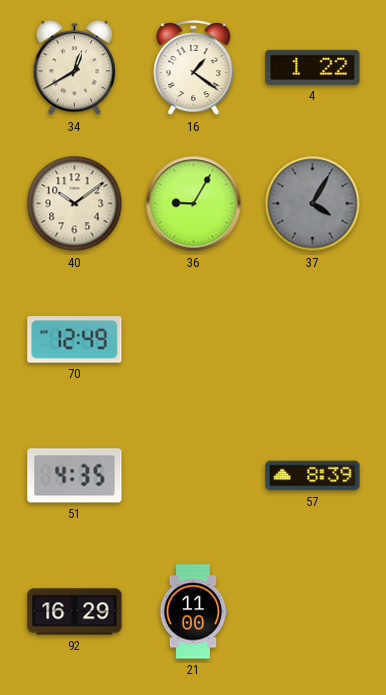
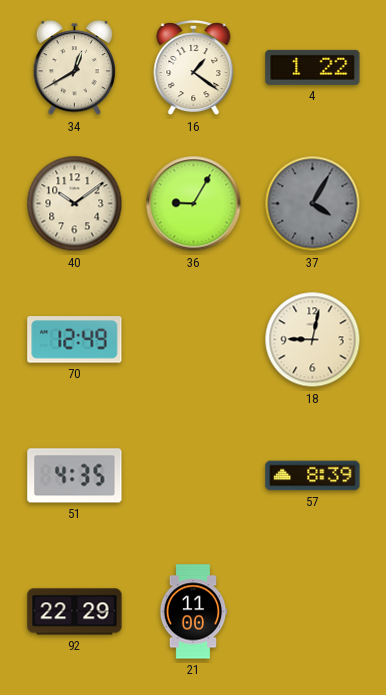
18: none -> 9:02 (313, 340)
92: 16:29 -> 22:29 (75, 612)
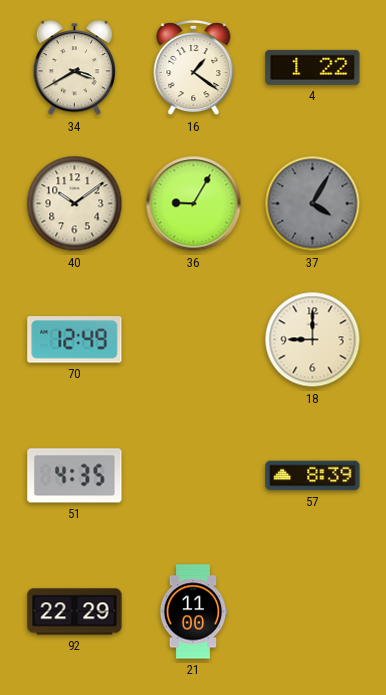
34: 12:40 -> 3:40 (75, 68)
18: 9:02 -> 9:00 (313, 340)
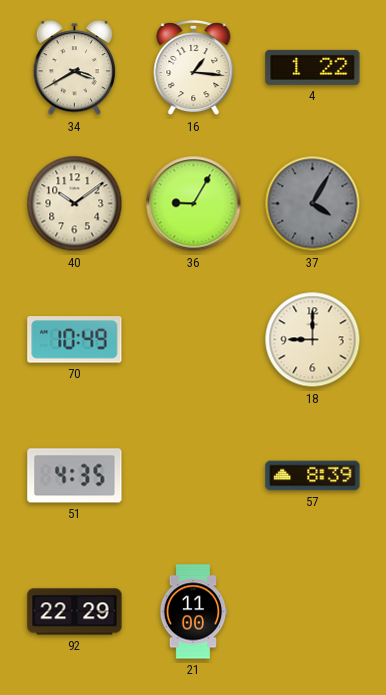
16: 1:21 -> 1:16 (194, 69)
70: 12:49 -> 10:49 (75, 340)
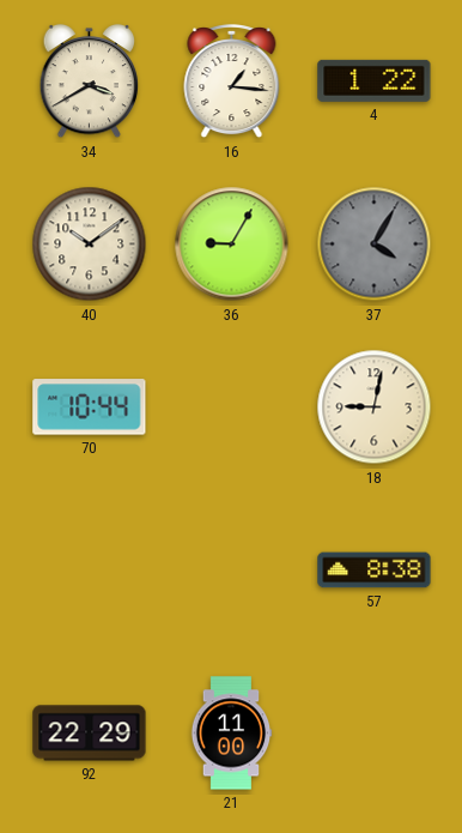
70: 10:49 -> 10:44 (90, 408)
18: 9:00 -> 9:02 (375, 408)
51: 4:35 -> none (75, 476)
57: 8:39 -> 8:38 (375, 571)
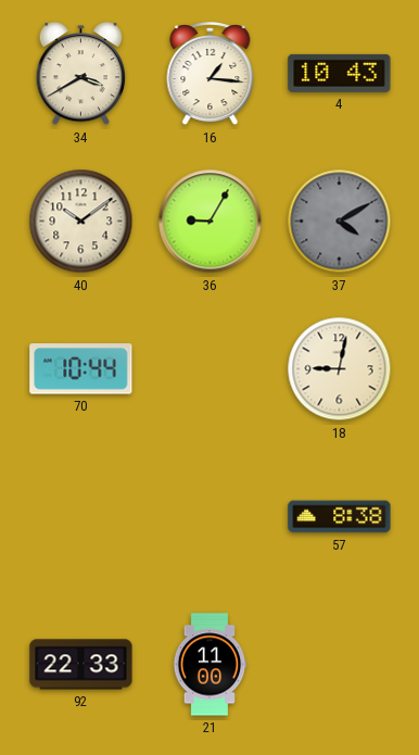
4: 1:22 -> 10:43 (340, 73)
37: 4:05 -> 4:10 (340, 222)
92: 22:29 -> 22:33 (81, 665)
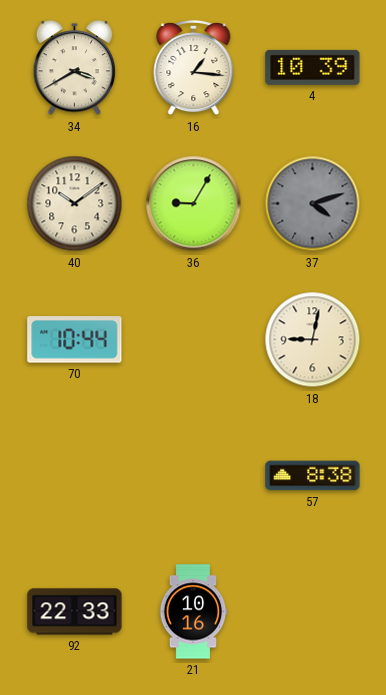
4: 10:43 -> 10:39 (313, 67)
37: 4:10 -> 4:12 (313, 204)
21: 11:00 -> 10:16 (193, 612)
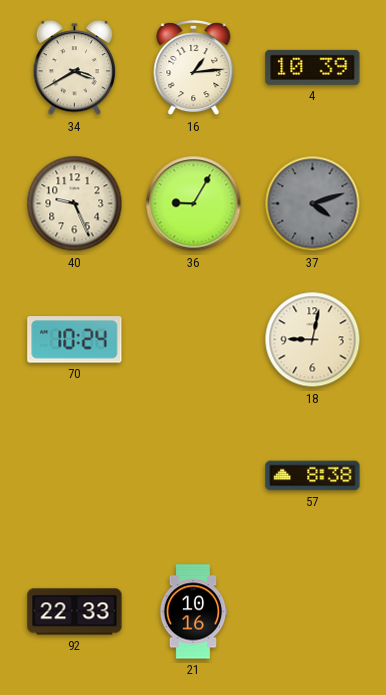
16: 1:16 -> 1:14 (194, 69)
40: 10:09 -> 9:26 (75, 204)
70: 10:44 -> 10:24 (75, 340)
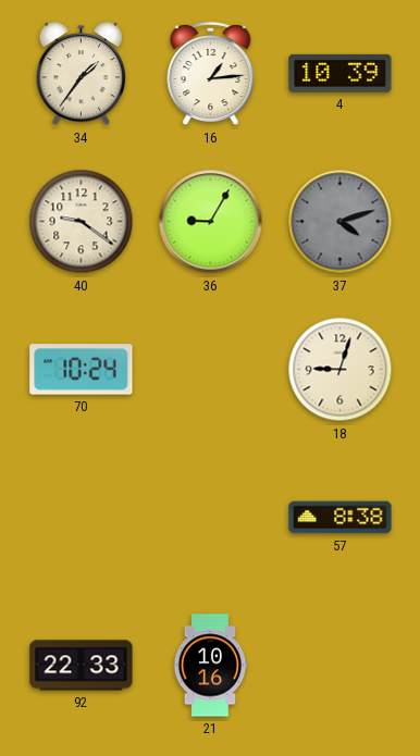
34: 3:40 -> 1:36 (82, 74)
40: 9:26 -> 9:21 (82, 222)
18: 9:02 -> 9:03 (341, 370)
